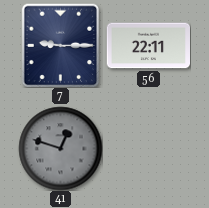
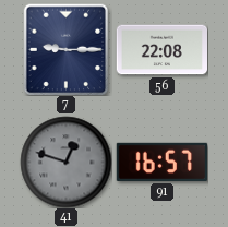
56: 22:11 -> 22:08 (161, 50)
91: none -> 16:57 (161, 162)
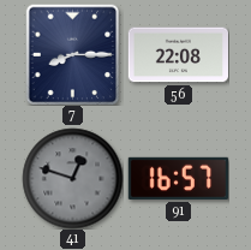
7: 9:15 -> 8:15 (73, 54)
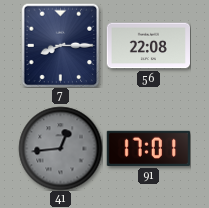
41: 12:48 -> 12:44 (60, 148)
91: 16:57 -> 17:01 (148, 148)
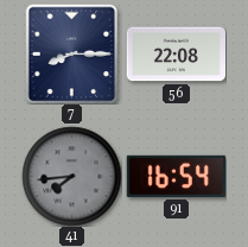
41: 12:44 -> 7:44 (71, 176)
91: 17:01 -> 16:54 (176, 176)
